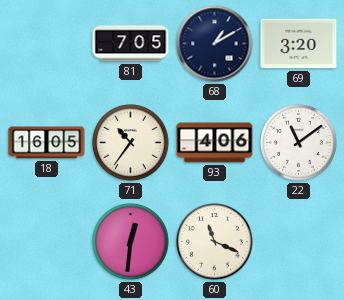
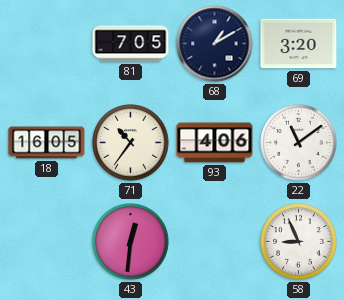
60: 11:19 -> none (215, 242)
58: none -> 8:56 (299, 242)
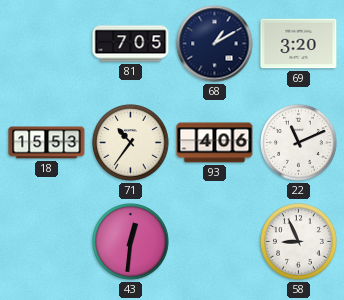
18: 16:05 -> 15:53 (47, 143)
22: 11:09 -> 11:11 (299, 143)
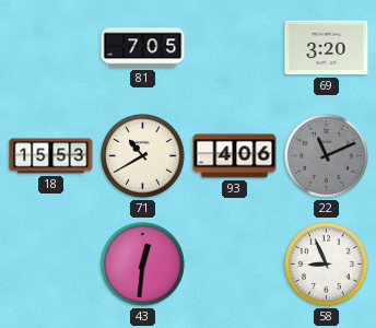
68: 1:10 -> none (215, 44)
71: 10:36 -> 10:40 (143, 156)
22 dial: white -> grey (327, 156)
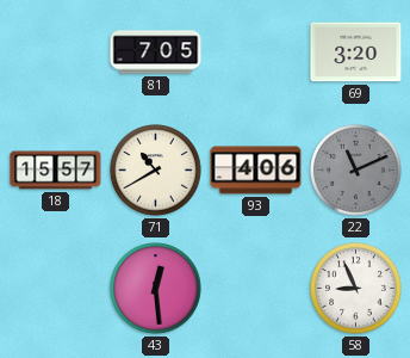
18: 15:53 -> 15:57 (56, 171)
43: 12:31 -> 12:29 (156, 289)
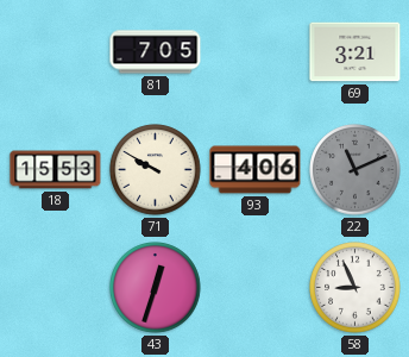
69: 3:20 -> 3:21 (355, 52)
18: 15:57 -> 15:53 (56, 170)
71: 10:40 -> 9:50 (156, 170)
43: 12:29 -> 12:33 (156, 288)
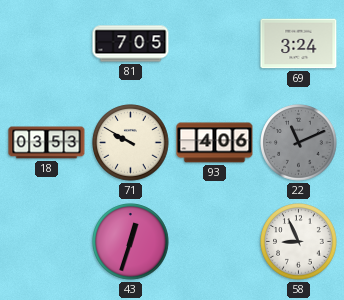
69: 3:21 -> 3:24 (299, 44)
18: 15:53 -> 03:53 (47, 143)
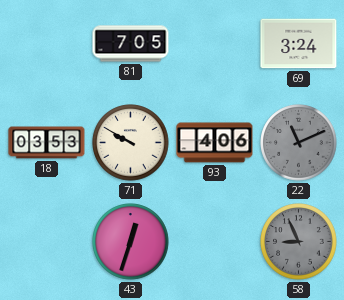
58 dial: white -> grey (299, 242)
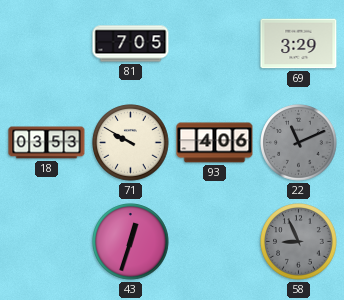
69: 3:24 -> 3:29 (299, 44)
